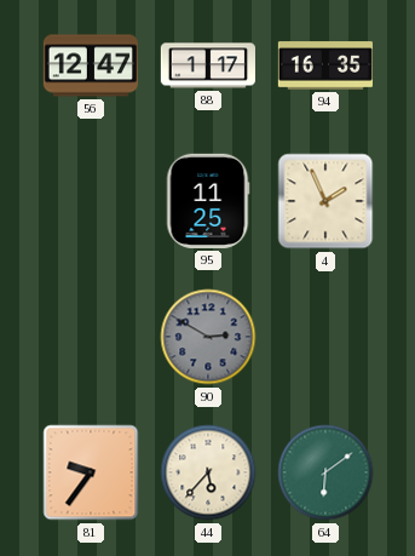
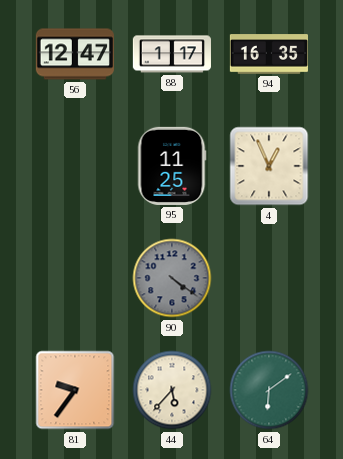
4: 1:56 -> 12:56 (269, 166)
90: 2:50 -> 4:21 (172, 278)
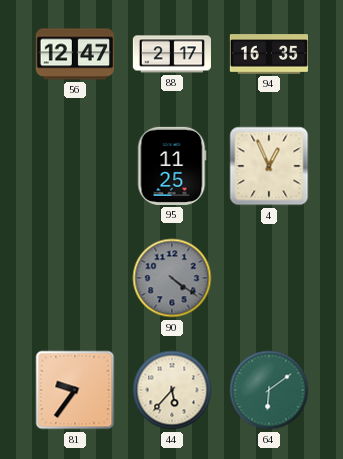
88: 1:17 -> 2:17 (172, 54)
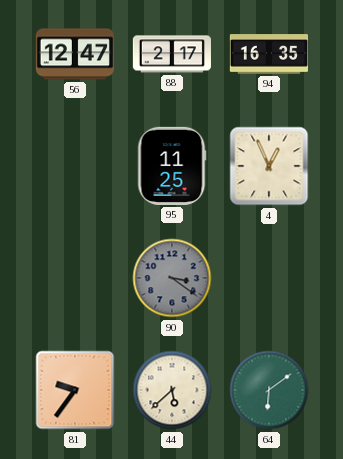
90: 4:21 -> 3:21 (172, 278)
44: 5:37 -> 5:38 (172, 390)
